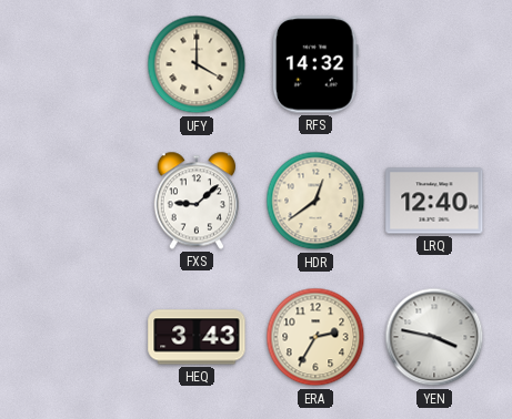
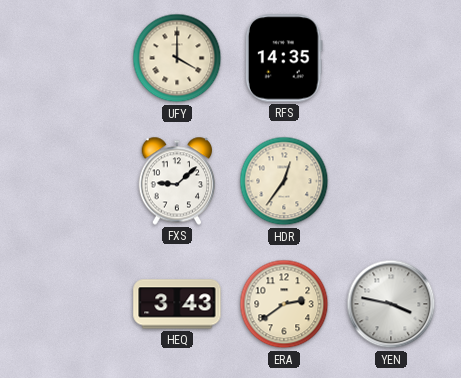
RFS: 14:32 -> 14:35 (284, 58)
HDR: 12:39 -> 12:36 (284, 181)
LRQ: 12:40 -> none (434, 201)
ERA: 2:35 -> 2:39 (284, 304)
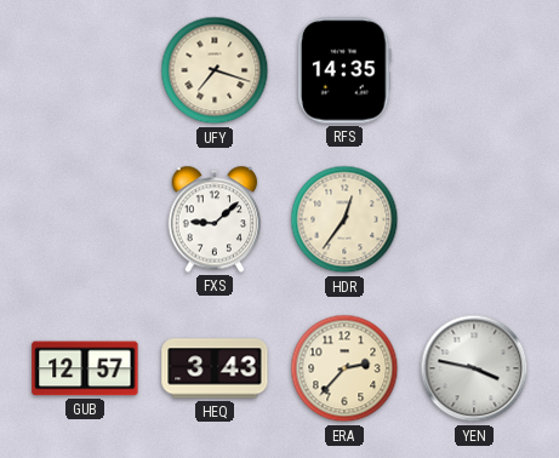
UFY: 4:00 -> 7:18 (215, 70)
GUB: none -> 12:57 (85, 368)
ERA: 2:39 -> 2:37 (344, 368)
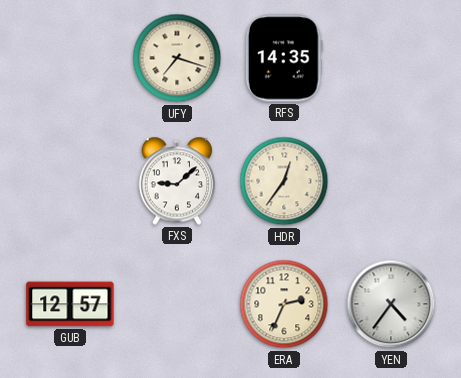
HEQ: 3:43 -> none (215, 368)
ERA: 2:37 -> 2:34 (284, 304)
YEN: 3:47 -> 4:36 (391, 304)
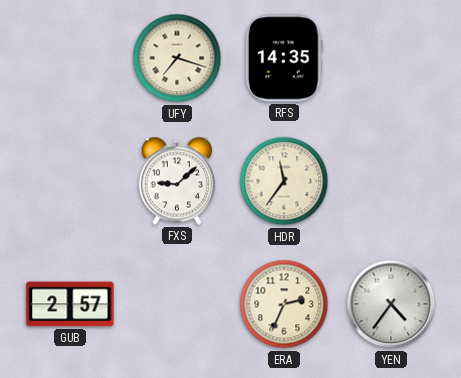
HDR: 12:36 -> 11:36 (284, 181)
GUB: 12:57 -> 2:57 (70, 304)
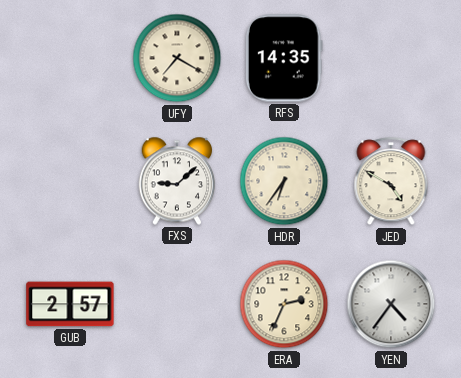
UFY: 7:18 -> 7:20 (177, 58)
HDR: 11:36 -> 6:36 (284, 181)
JED: none -> 4:50 (391, 182)
